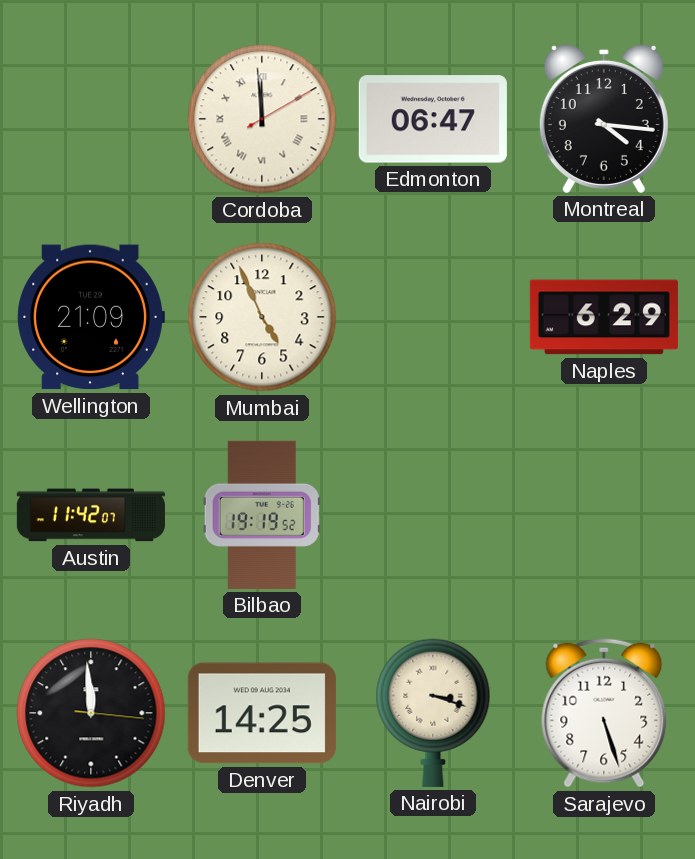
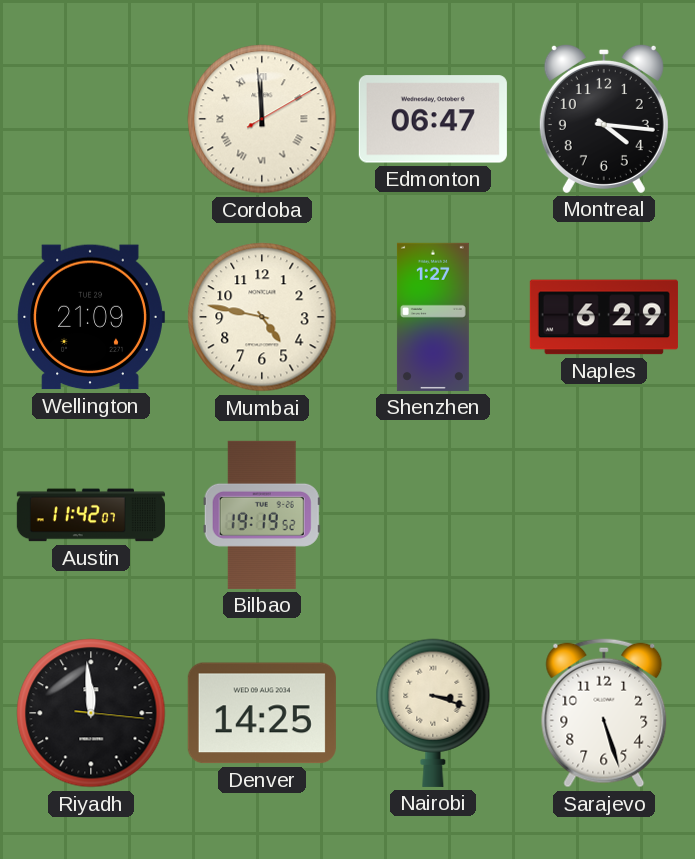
Mumbai: 4:56 -> 4:47 (262, 317)
Shenzhen: none -> 1:27 (433, 317)
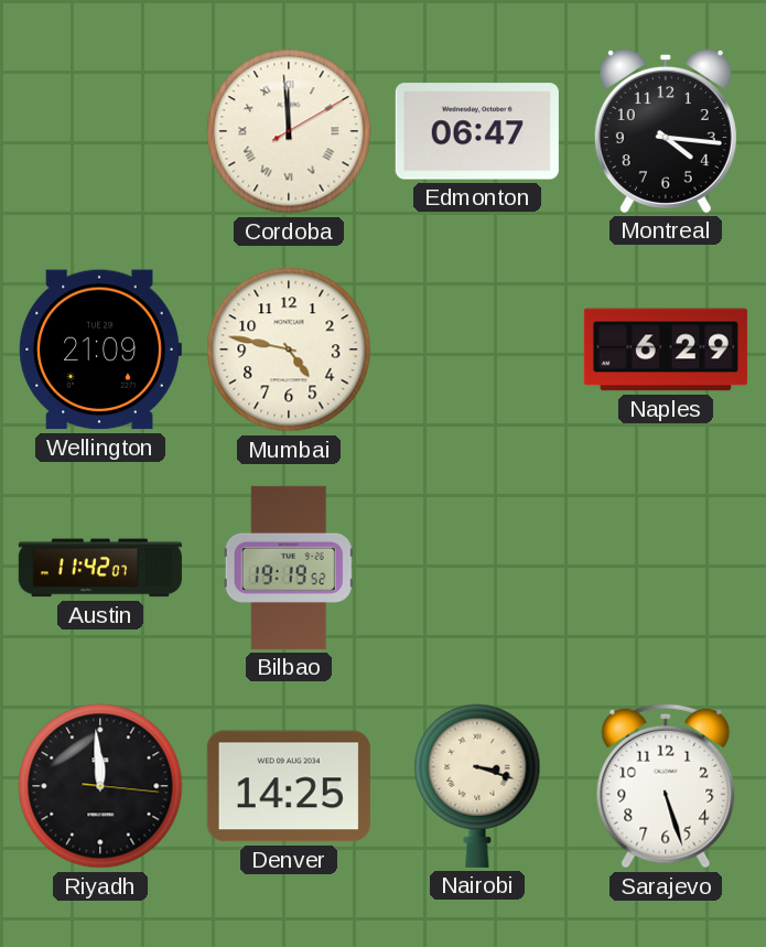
Shenzhen: 1:27 -> none (433, 317)
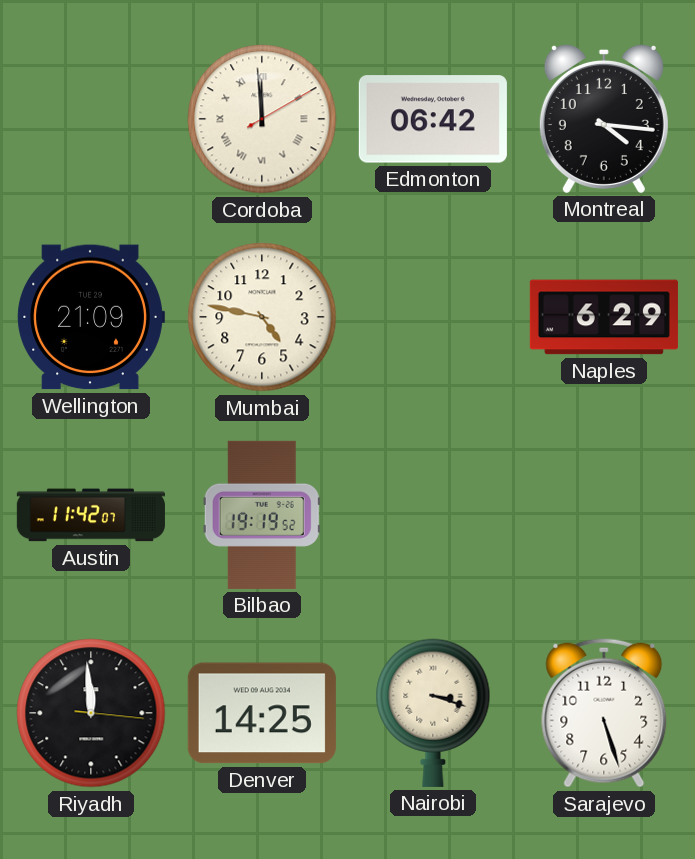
Edmonton: 06:47 -> 06:42 (433, 119)
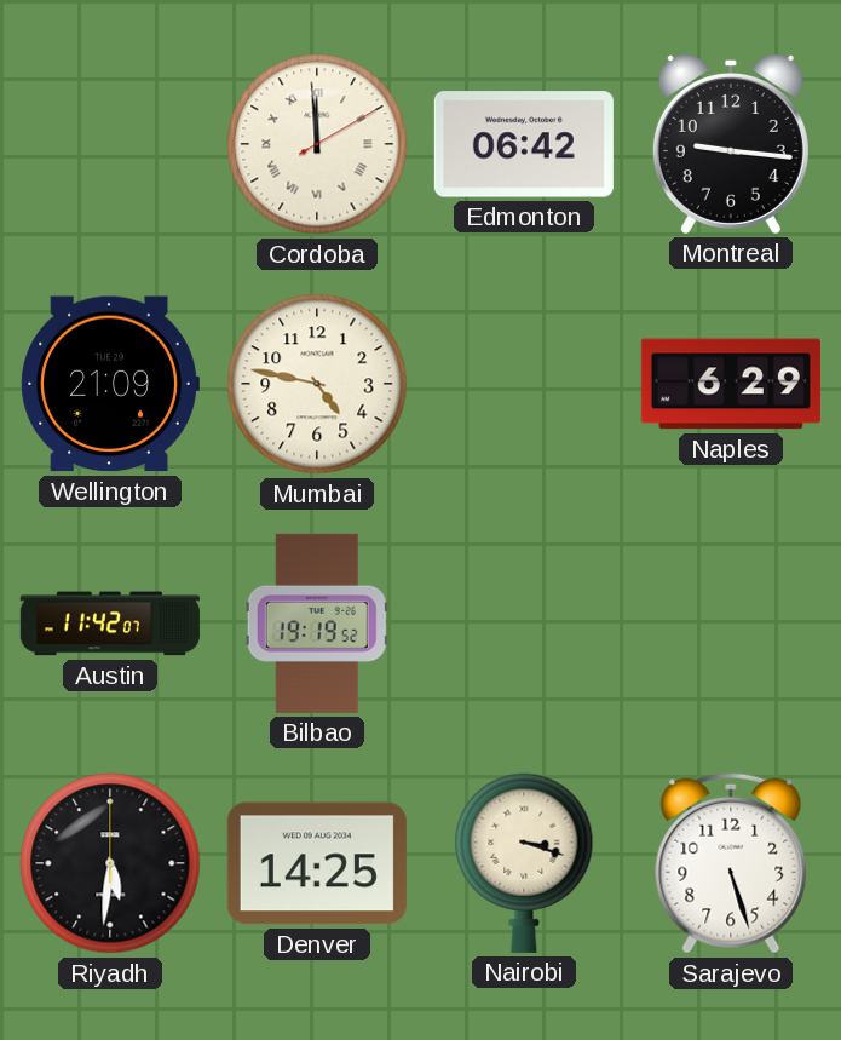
Montreal: 4:16 -> 9:16 (731, 143)
Riyadh: 11:59 -> 5:31 (110, 863)
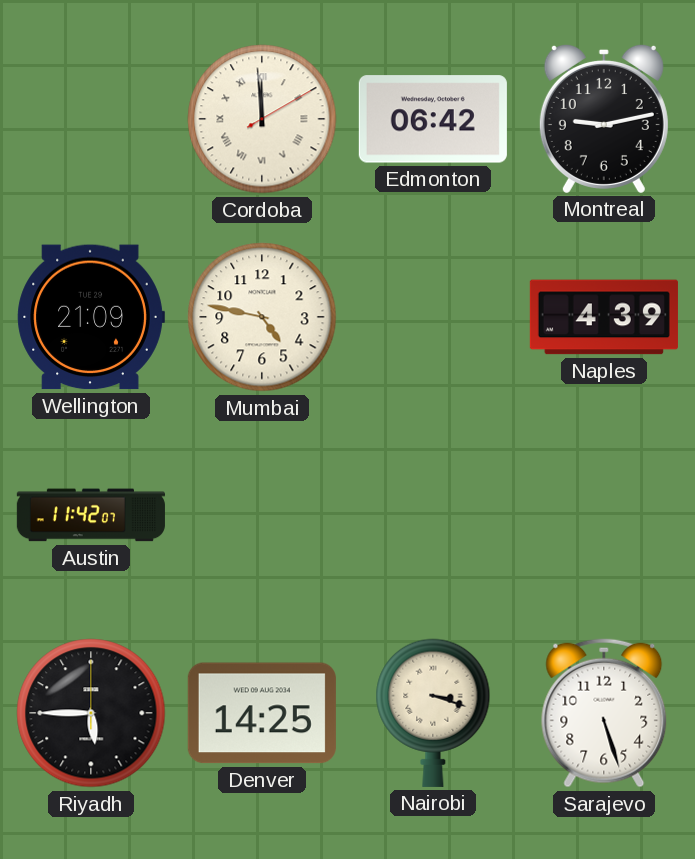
Montreal: 9:16 -> 9:13 (604, 118)
Naples: 6:29 -> 4:39 (604, 317)
Bilbao: 19:19 -> none (317, 624)
Riyadh: 5:31 -> 5:45 (91, 713)
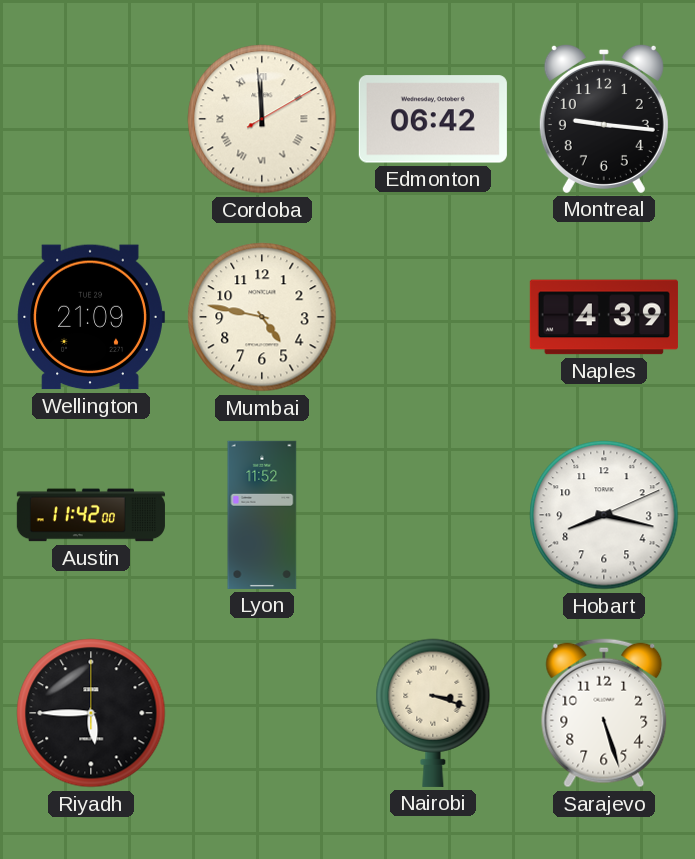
Montreal: 9:13 -> 9:16 (604, 118)
Austin: 11:42:07 -> 11:42:00 (91, 515)
Lyon: none -> 11:52 (262, 515)
Hobart: none -> 8:17 (604, 515)
Denver: 14:25 -> none (262, 713)
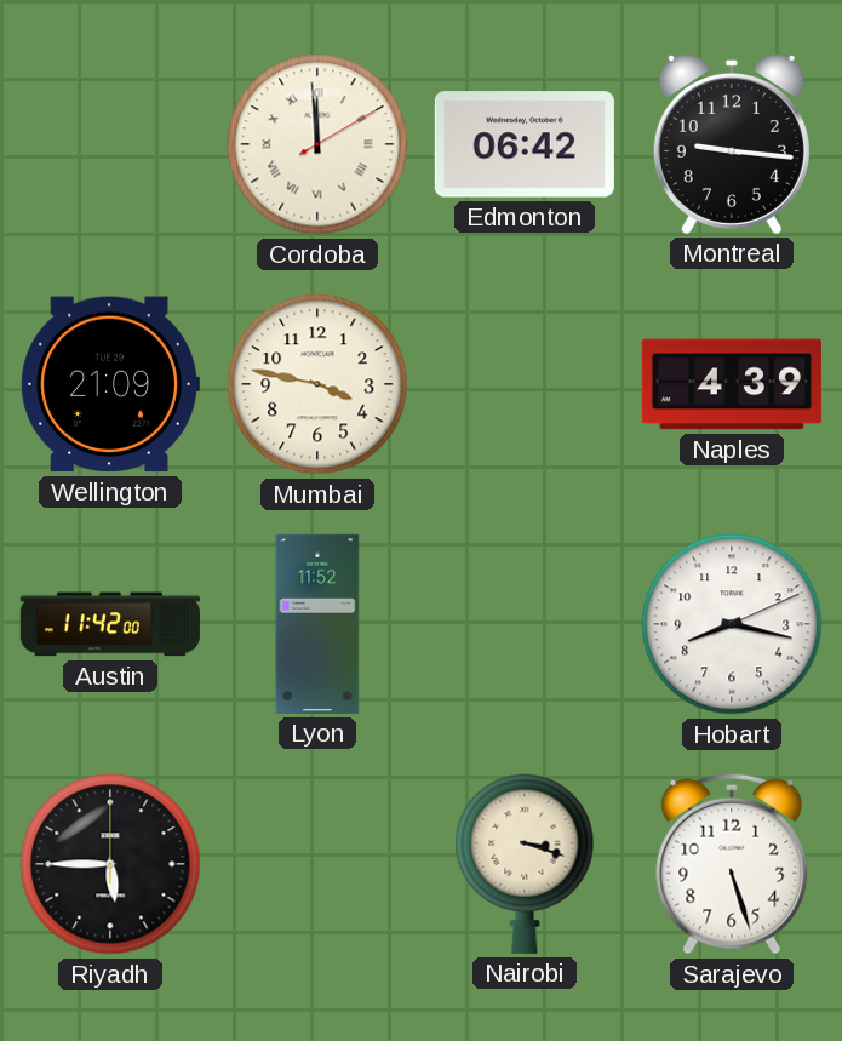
Mumbai: 4:47 -> 3:47 (317, 384)
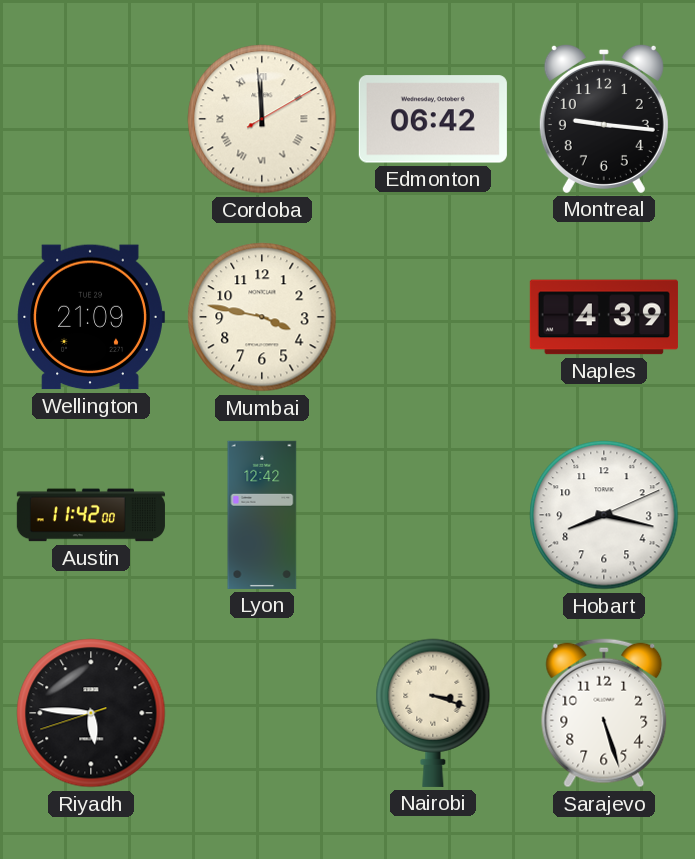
Lyon: 11:52 -> 12:42 (262, 515)
Riyadh: 5:45:00 -> 5:45:42 (91, 713)
